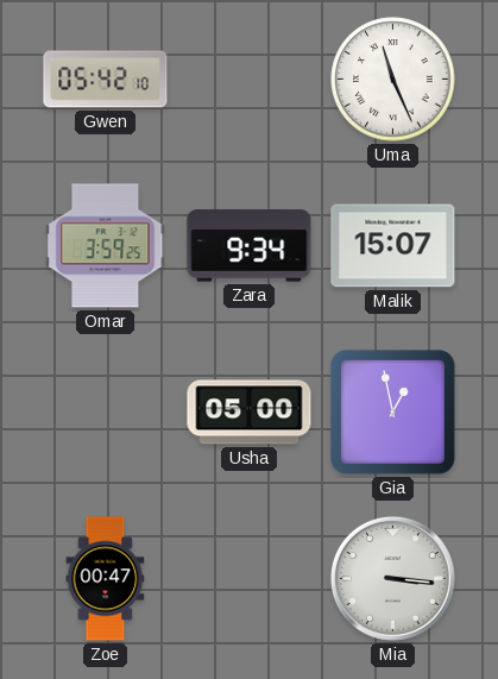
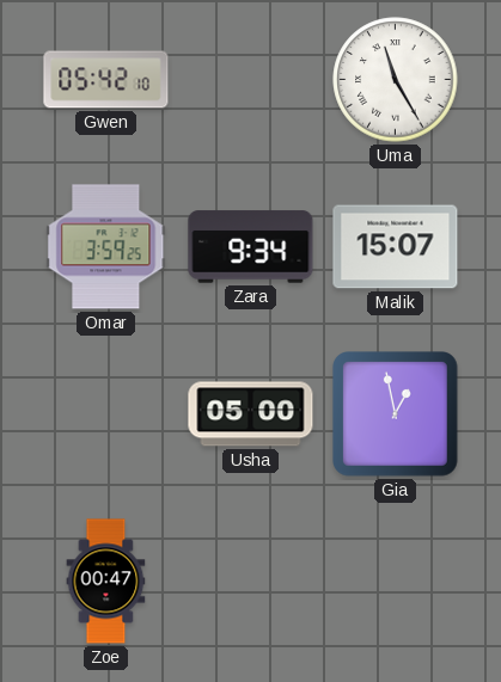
Uma: 11:26 -> 11:25 (396, 80)
Mia: 3:16 -> none (392, 578)
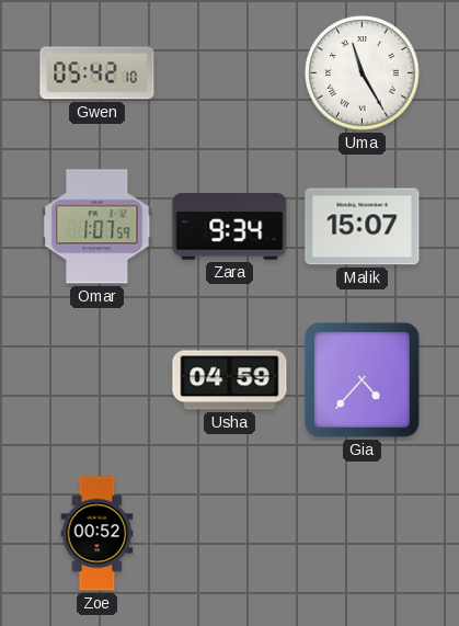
Omar: 3:59 -> 1:07 (97, 227)
Usha: 05:00 -> 04:59 (230, 380)
Gia: 12:58 -> 4:37 (363, 380)
Zoe: 00:47 -> 00:52 (97, 534)
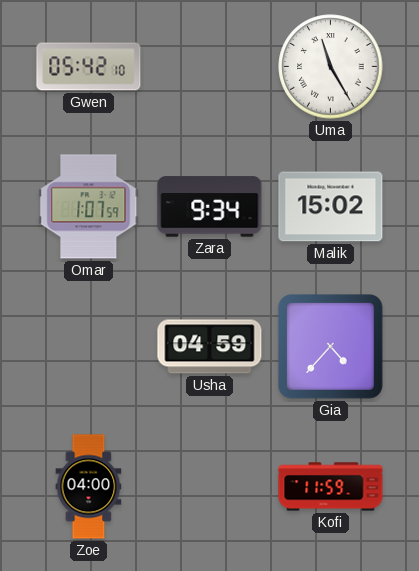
Malik: 15:07 -> 15:02 (331, 207)
Zoe: 00:52 -> 04:00 (89, 487)
Kofi: none -> 11:59 (331, 487)
